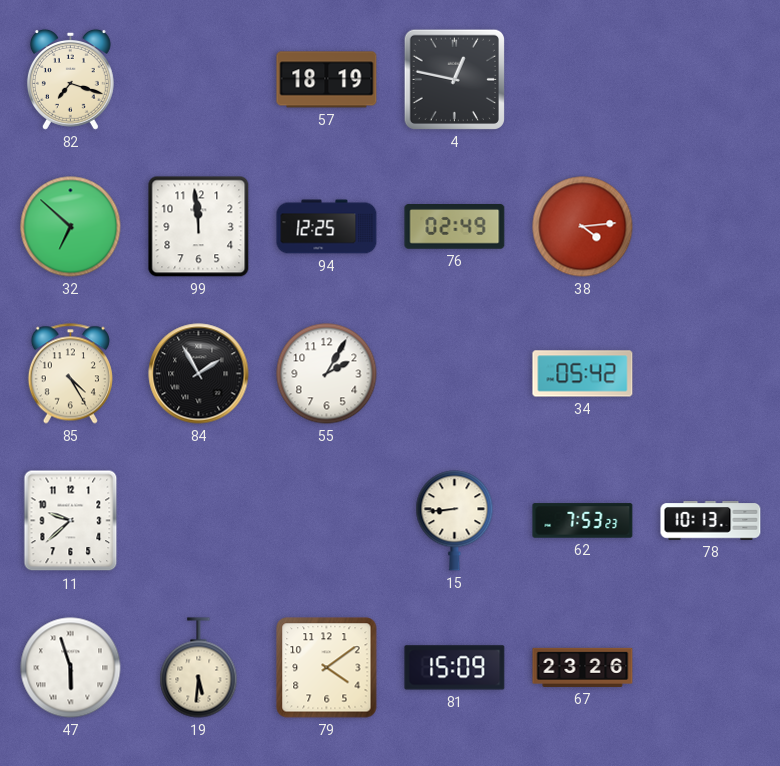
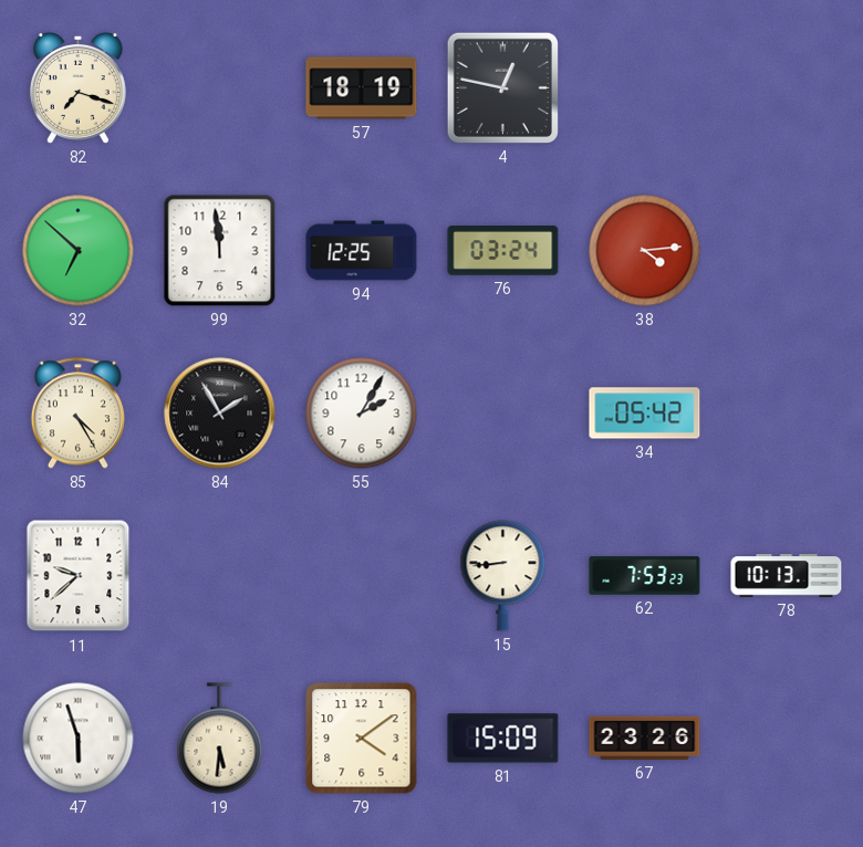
76: 02:49 -> 03:24 (503, 251)
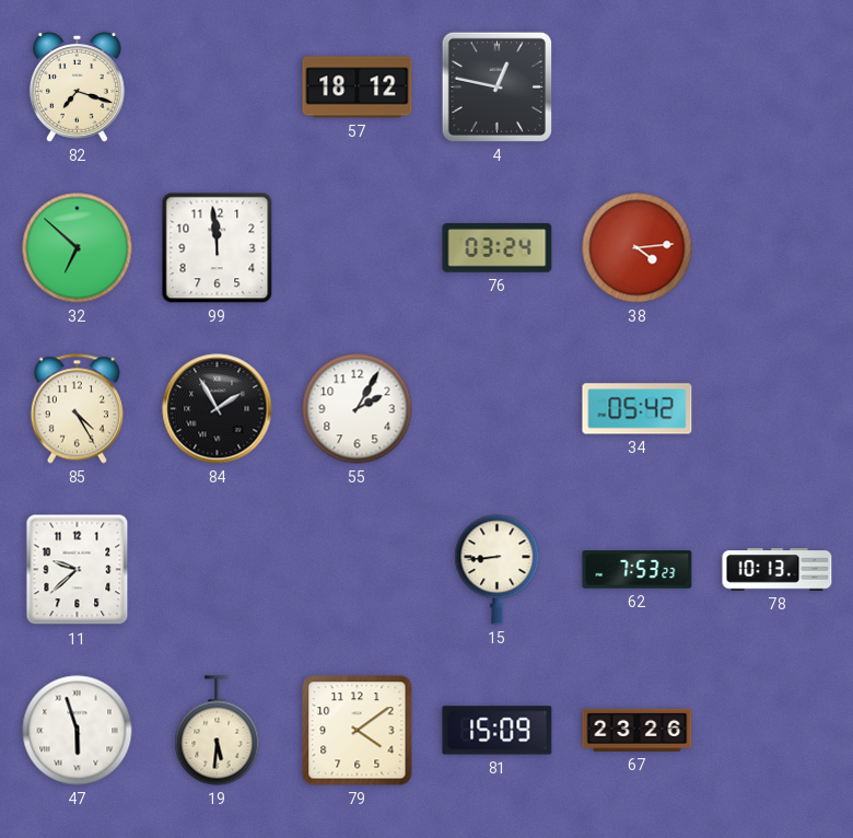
57: 18:19 -> 18:12 (358, 88)
94: 12:25 -> none (362, 251)
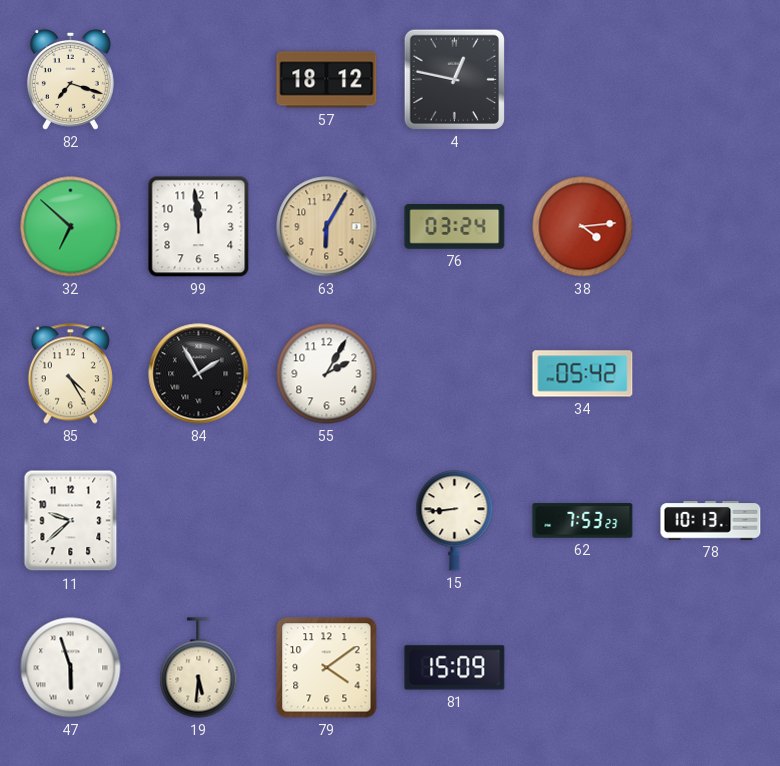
63: none -> 6:05 (327, 227)
67: 23:26 -> none (638, 730)
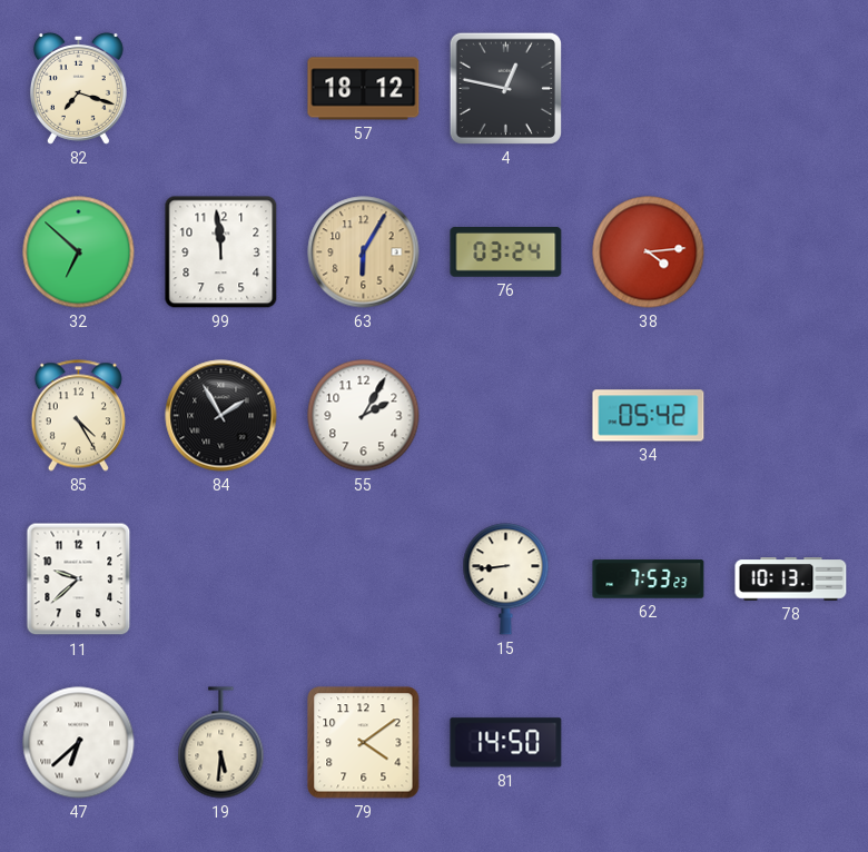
47: 5:57 -> 6:38 (79, 743)
81: 15:09 -> 14:50 (506, 743)
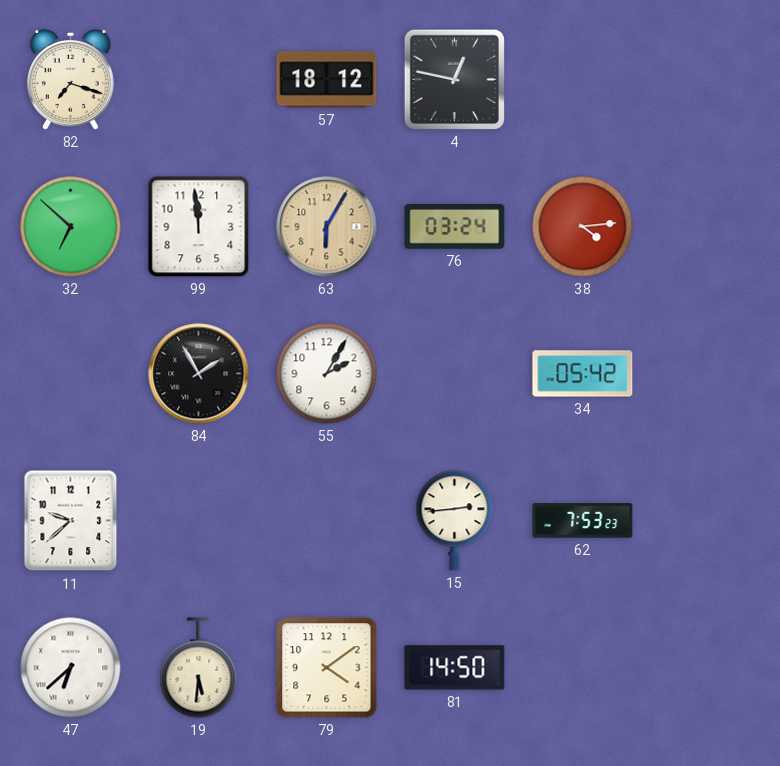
85: 4:25 -> none (78, 416)
15: 8:44 -> 2:44 (455, 521)
78: 10:13 -> none (791, 579)
